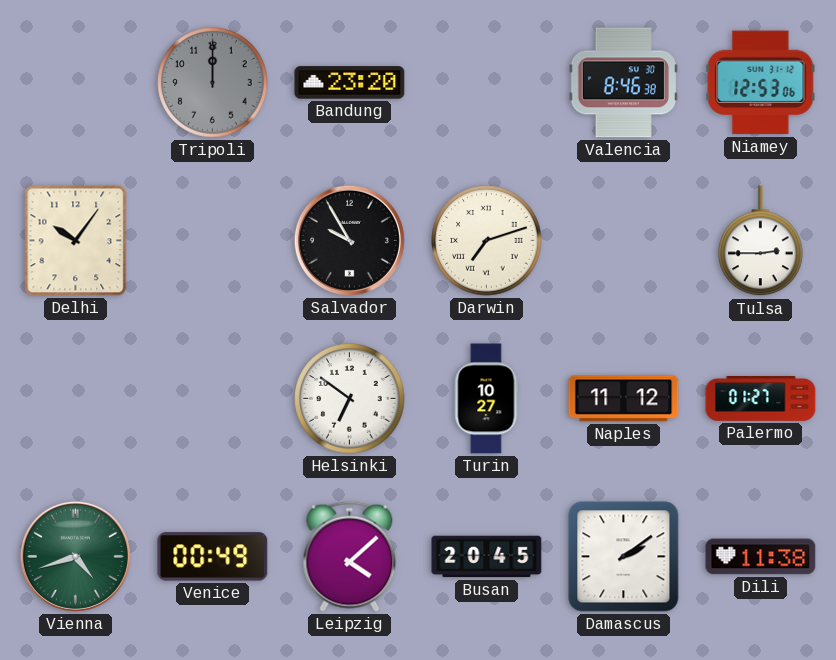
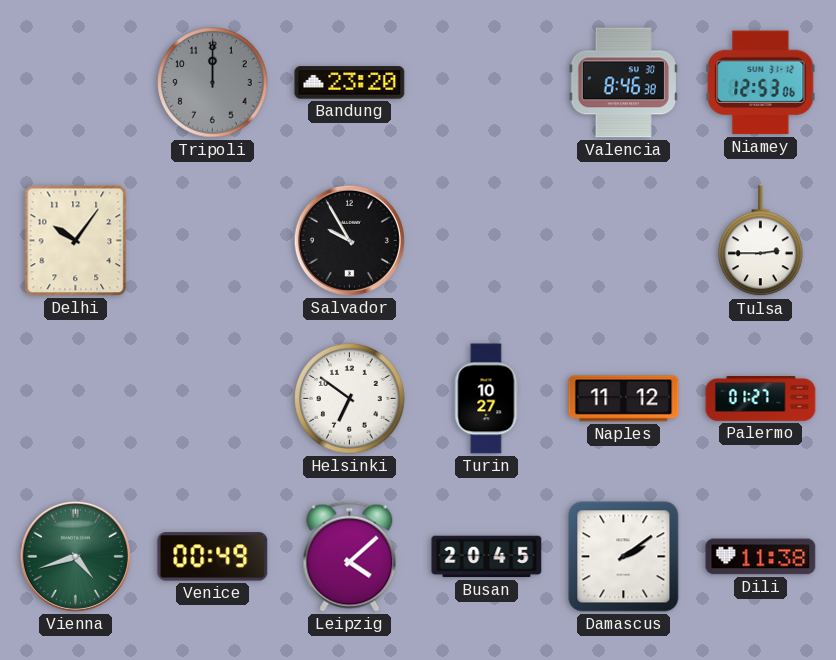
Darwin: 7:12 -> none (487, 241)
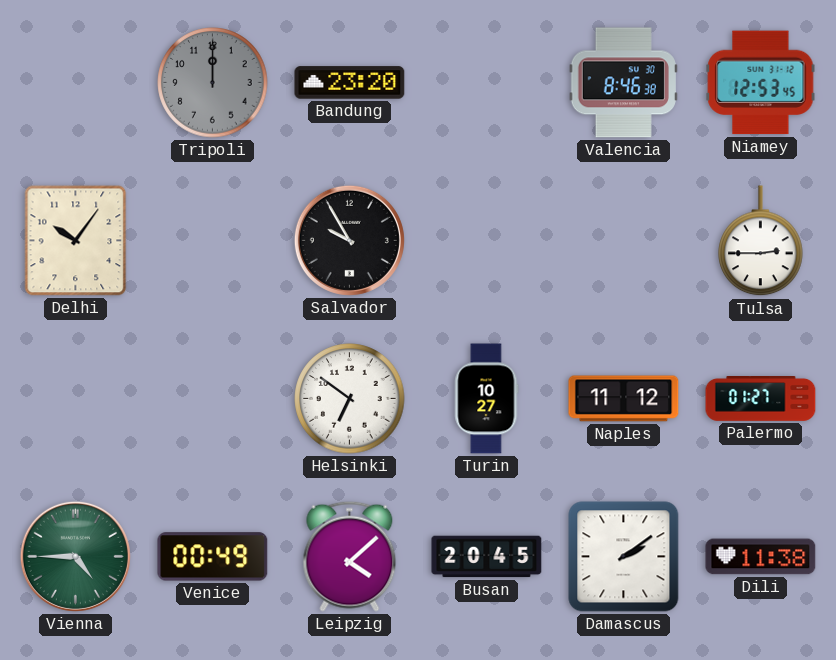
Niamey: 12:53:06 -> 12:53:45 (761, 83)
Vienna: 4:42 -> 4:45 (75, 556)
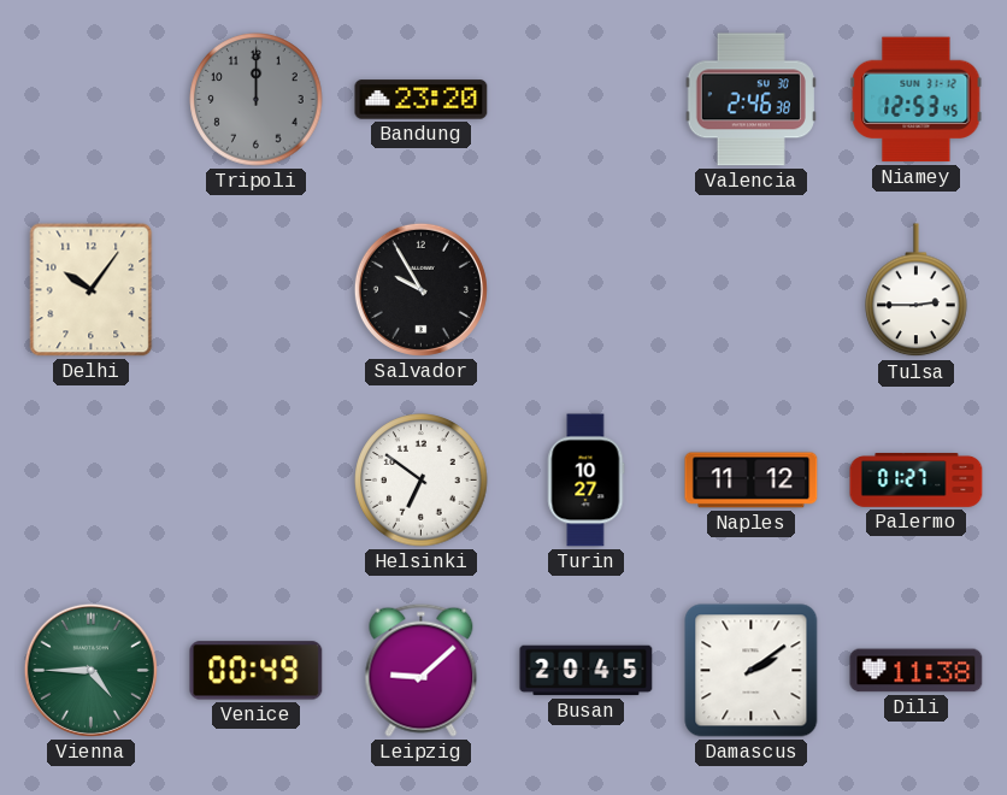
Valencia: 8:46 -> 2:46 (750, 100)
Leipzig: 4:08 -> 9:08 (422, 670)
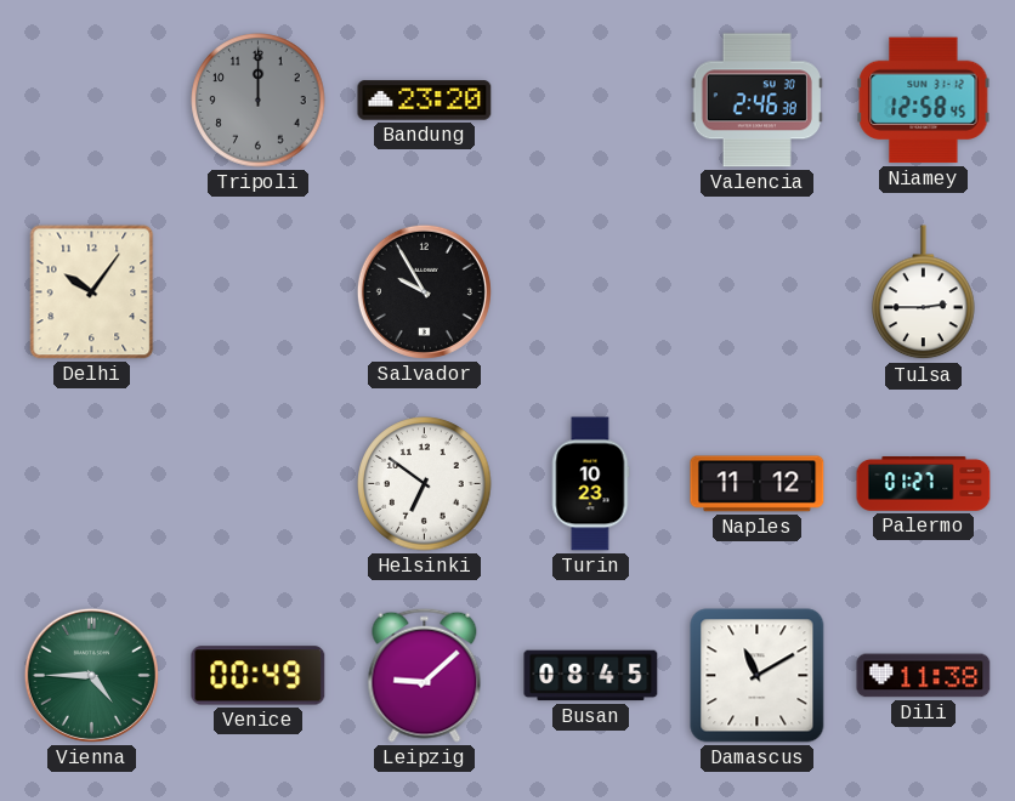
Niamey: 12:53 -> 12:58 (924, 101)
Turin: 10:27 -> 10:23 (591, 484)
Busan: 20:45 -> 08:45 (591, 676)
Damascus: 2:09 -> 11:10 (758, 676)
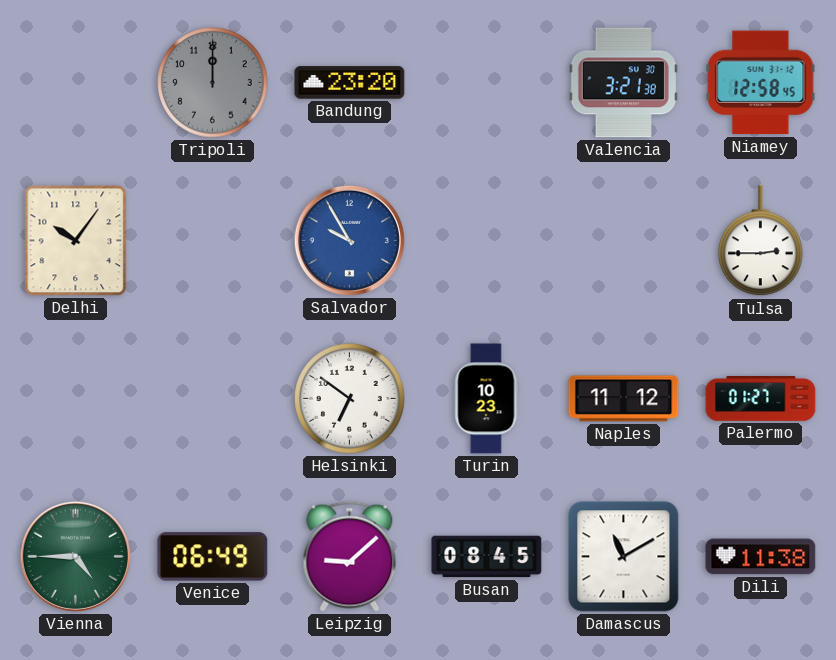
Valencia: 2:46 -> 3:21 (623, 83)
Salvador dial: black -> blue (349, 240)
Venice: 00:49 -> 06:49 (213, 557)
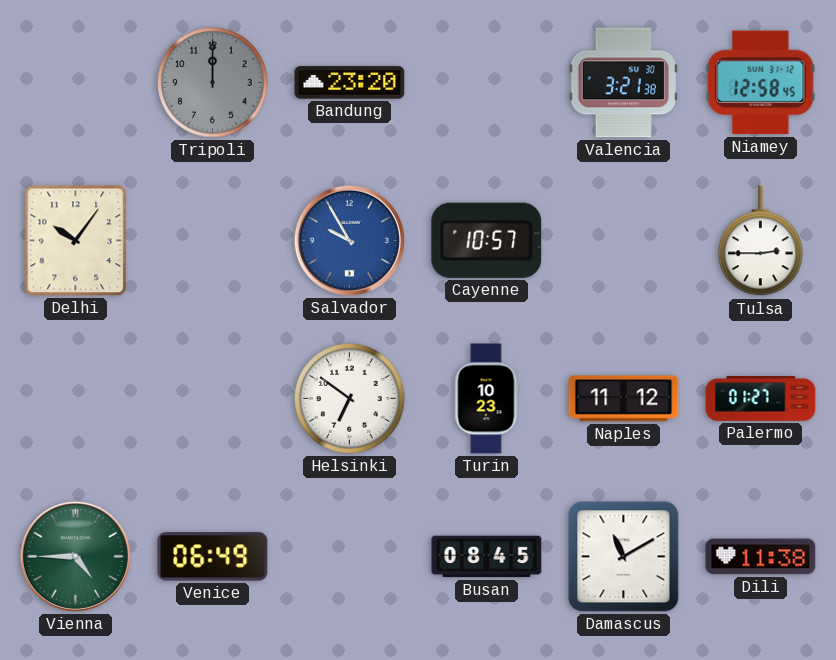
Cayenne: none -> 10:57 (487, 240)
Leipzig: 9:08 -> none (350, 556)
